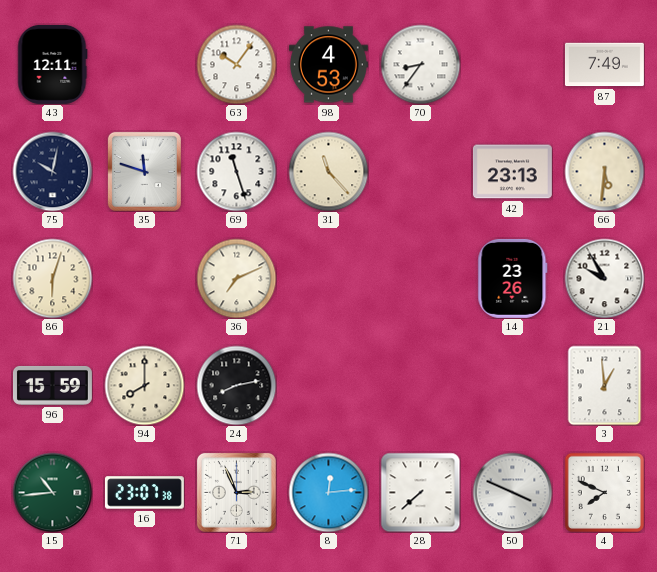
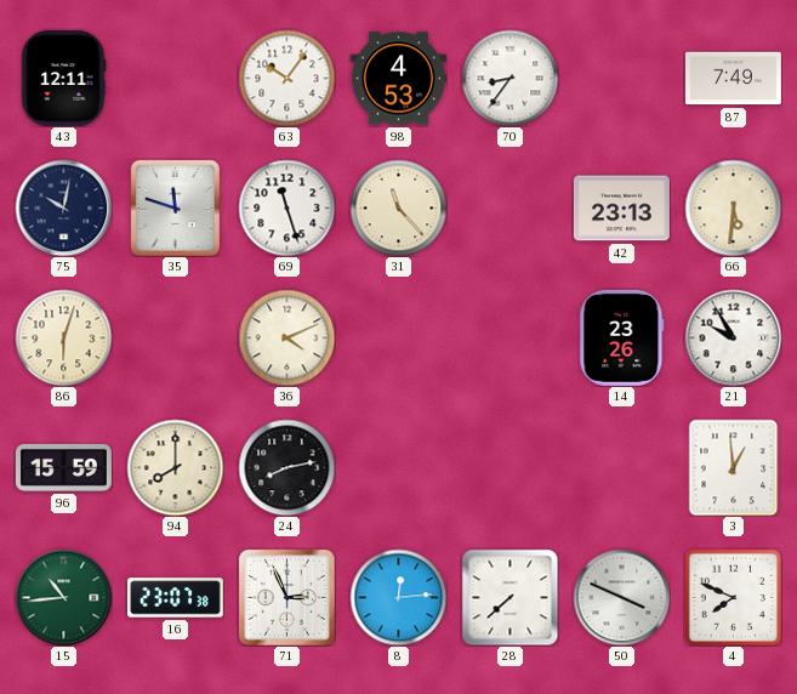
36: 7:11 -> 4:11 (286, 337)
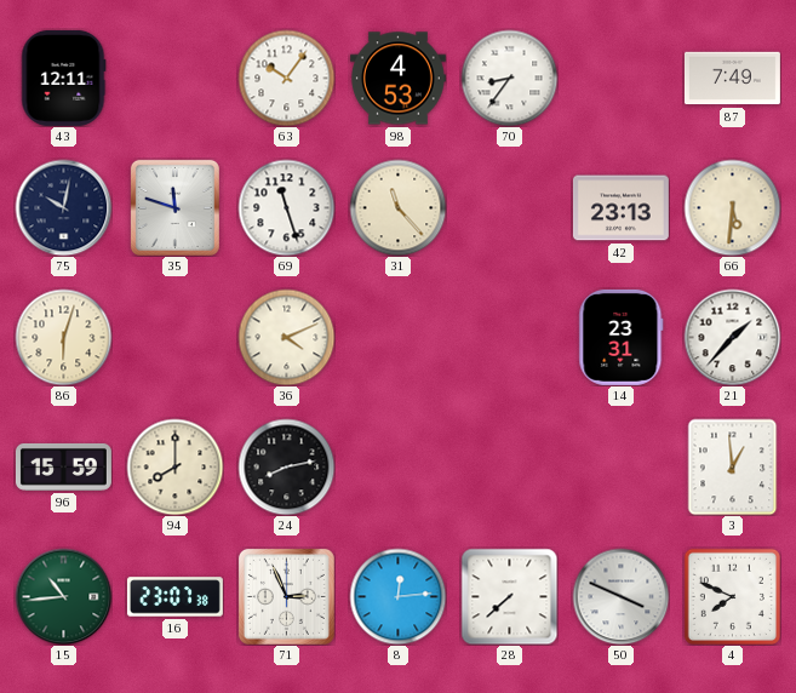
14: 23:26 -> 23:31 (622, 337)
21: 9:55 -> 1:37 (732, 337)
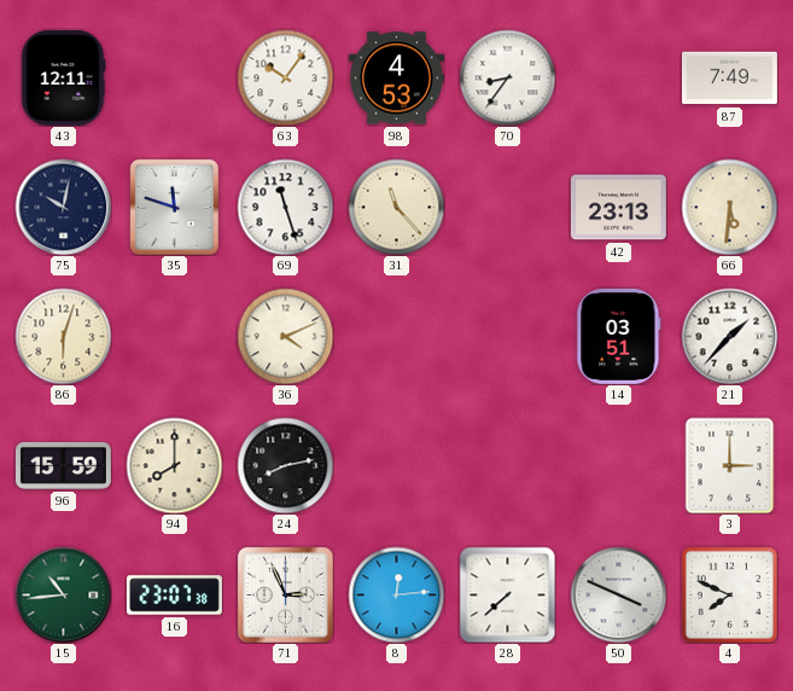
14: 23:31 -> 03:51 (619, 336)
3: 12:59 -> 3:00 (730, 465)
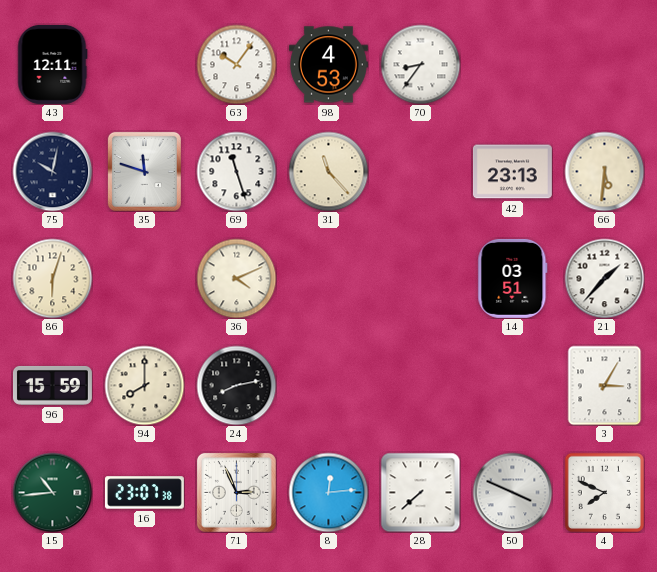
87: 7:49 -> none (729, 79)
3: 3:00 -> 3:05 (605, 385)
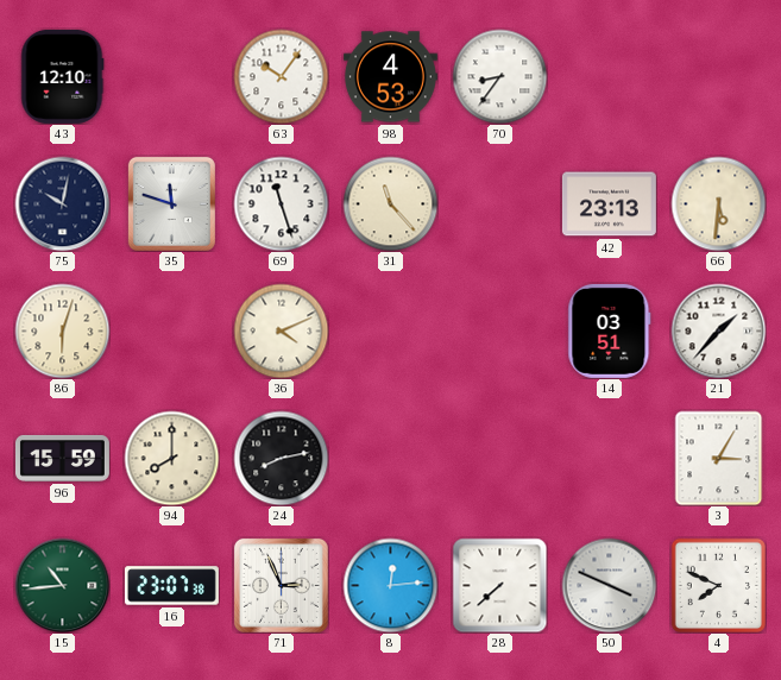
43: 12:11 -> 12:10 (63, 76)
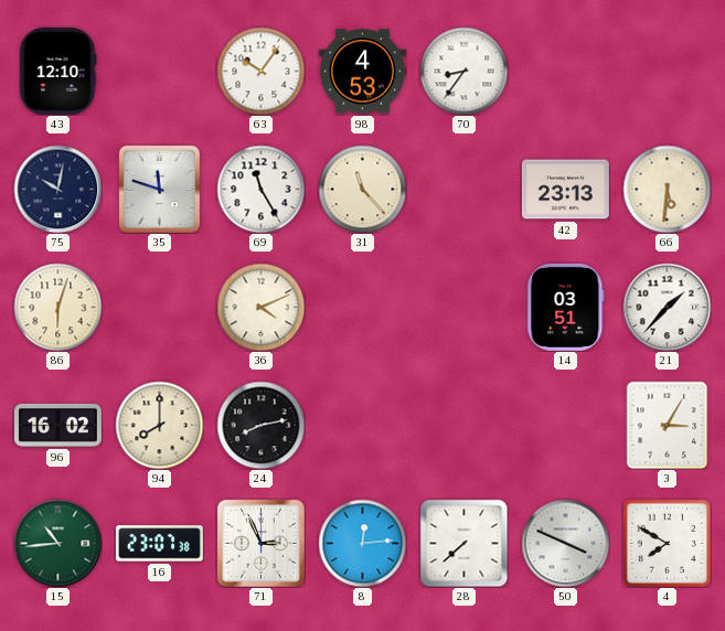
69: 11:27 -> 11:25 (260, 189)
96: 15:59 -> 16:02 (57, 425)
4: 7:49 -> 7:50 (667, 543)
